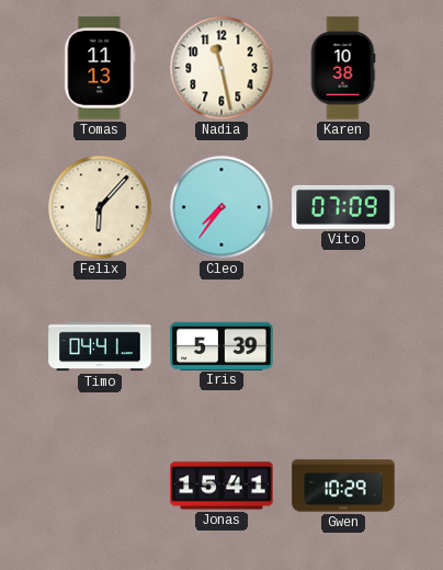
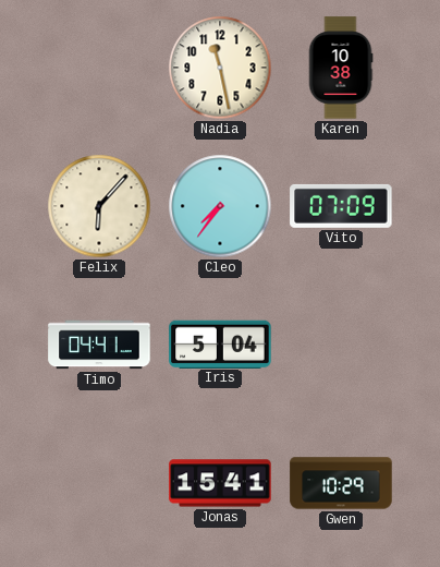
Tomas: 11:13 -> none (100, 68)
Iris: 5:39 -> 5:04 (220, 343)
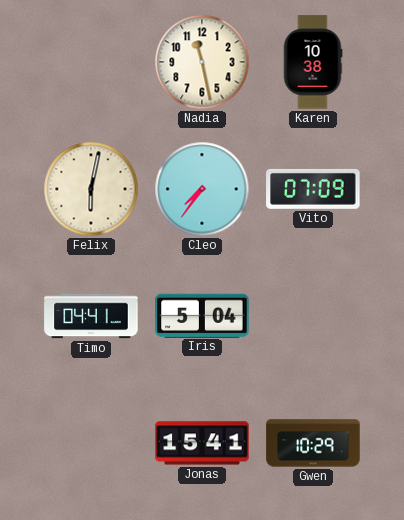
Felix: 6:07 -> 6:02 (91, 189)
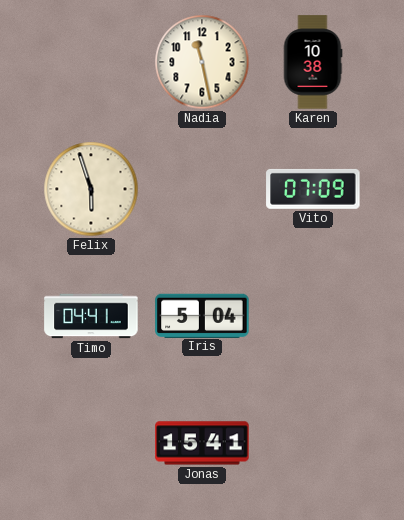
Felix: 6:02 -> 5:57 (91, 189)
Cleo: 7:36 -> none (202, 189)
Gwen: 10:29 -> none (313, 443)
